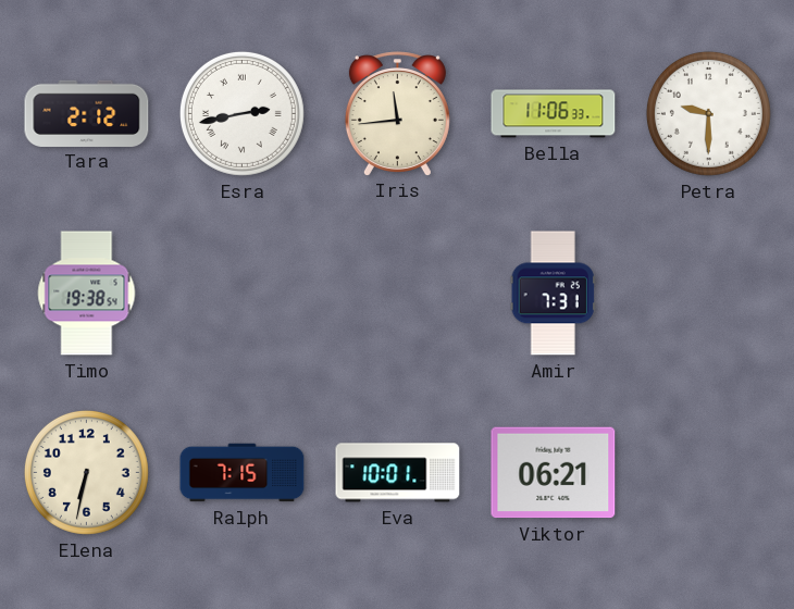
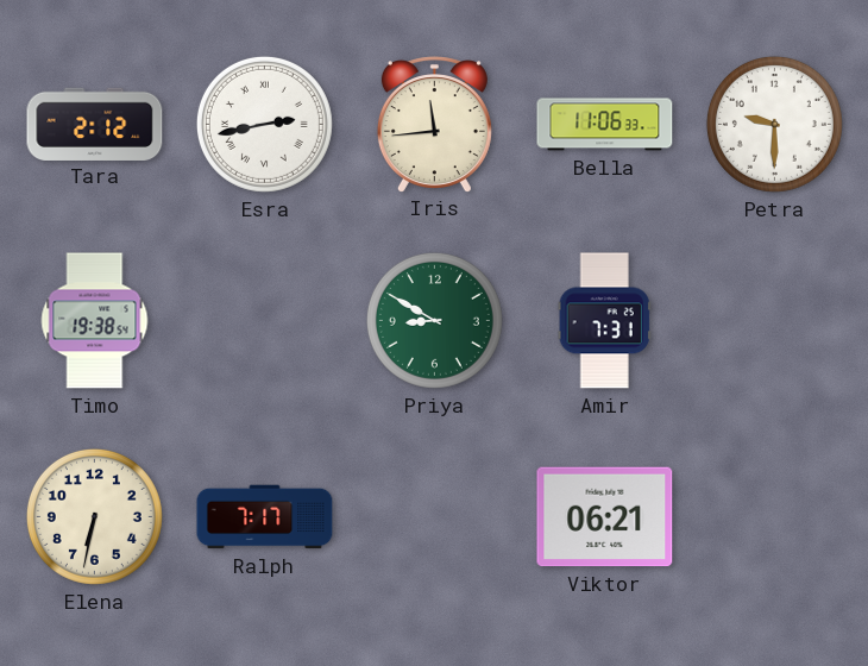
Priya: none -> 8:50 (434, 320)
Ralph: 7:15 -> 7:17 (265, 517)
Eva: 10:01 -> none (398, 473)
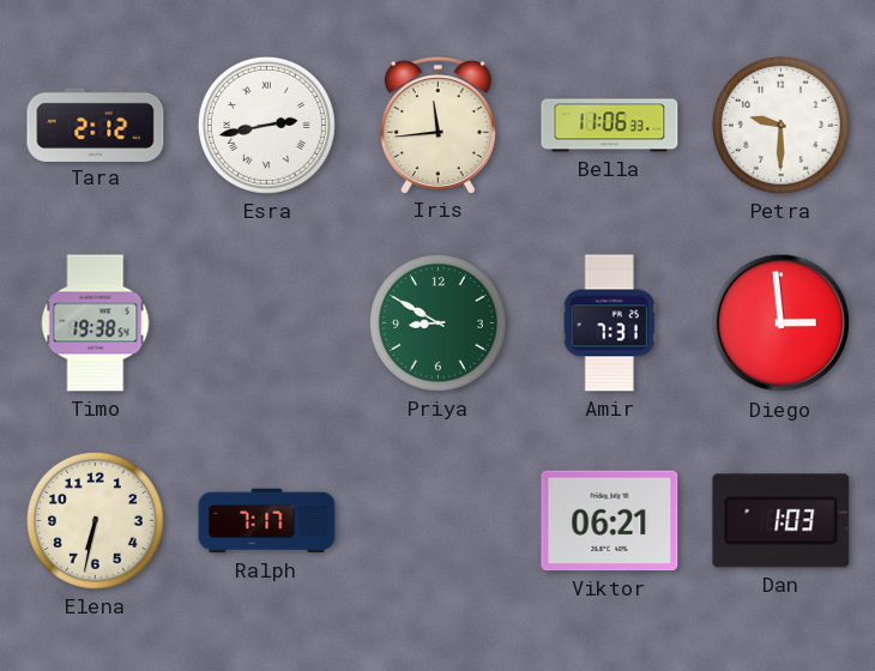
Diego: none -> 2:59 (782, 324)
Dan: none -> 1:03 (782, 521)
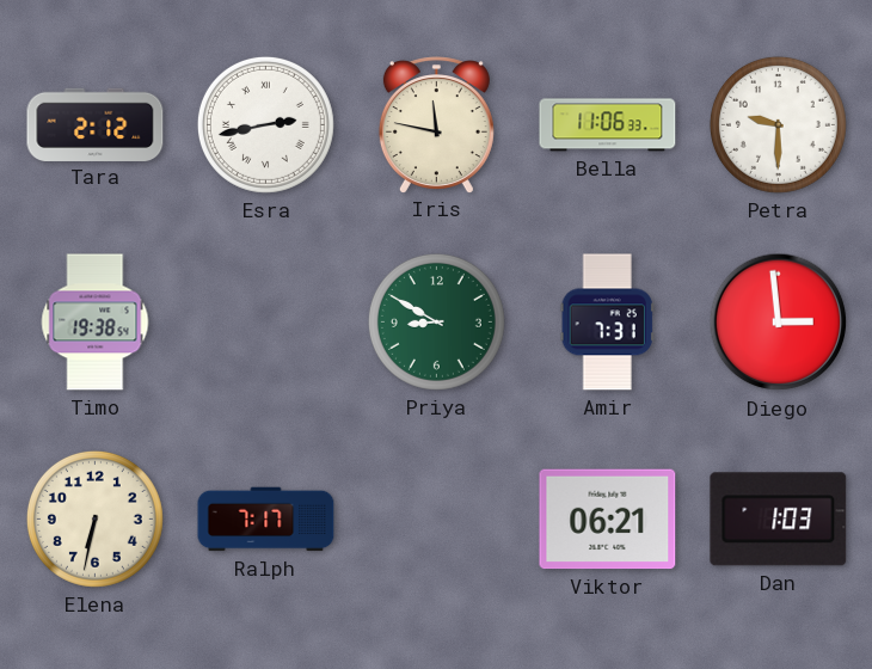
Iris: 11:44 -> 11:47 (436, 124)
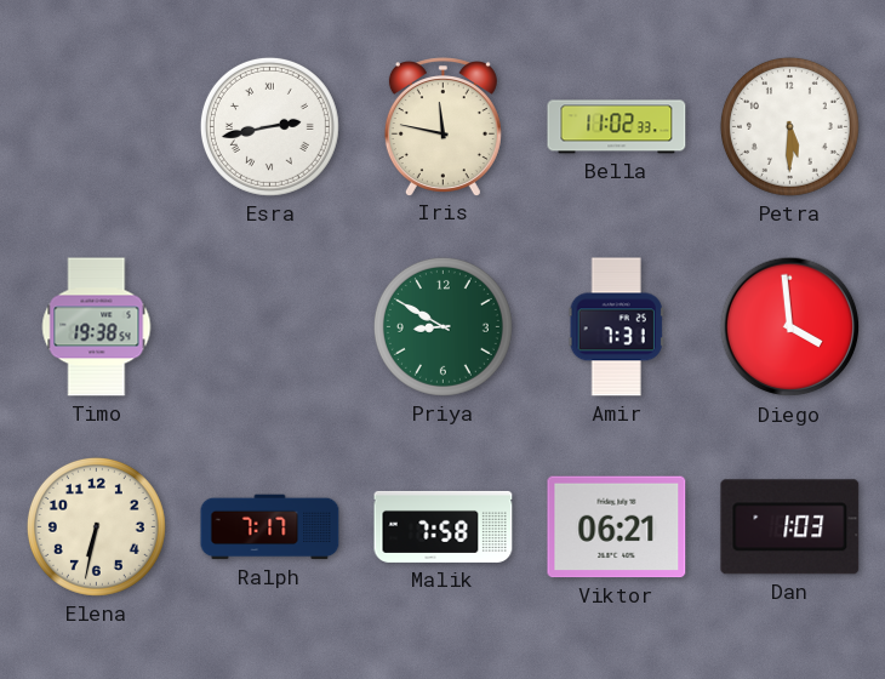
Tara: 2:12 -> none (96, 124)
Bella: 11:06 -> 11:02 (617, 127)
Petra: 9:30 -> 5:30 (789, 126)
Diego: 2:59 -> 3:59 (790, 327)
Malik: none -> 7:58 (444, 526)
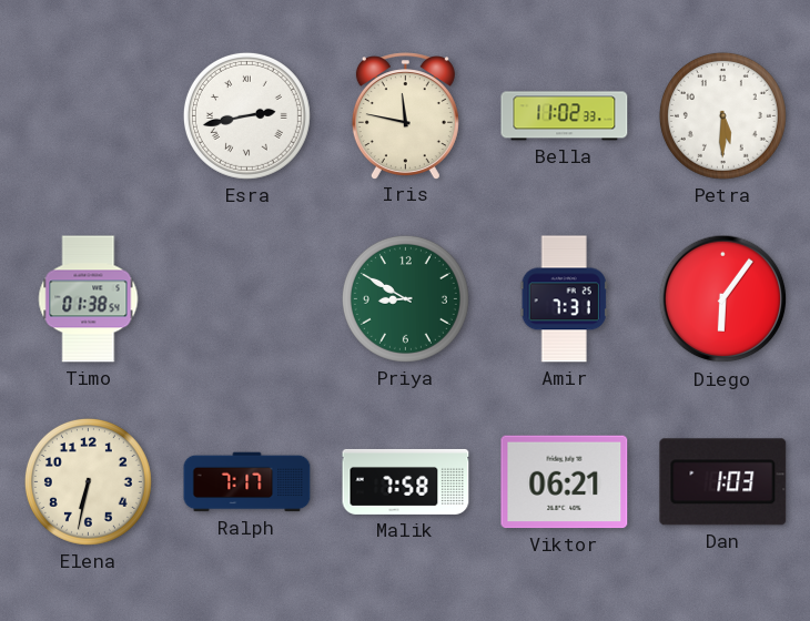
Timo: 19:38 -> 01:38 (89, 299)
Diego: 3:59 -> 6:06 (723, 299)
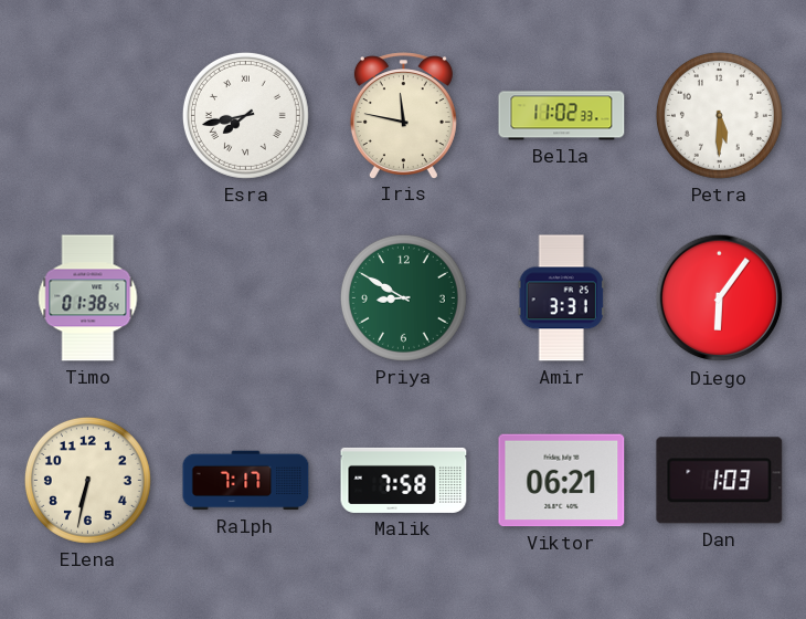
Esra: 2:43 -> 7:43 (245, 115)
Amir: 7:31 -> 3:31 (561, 298)
